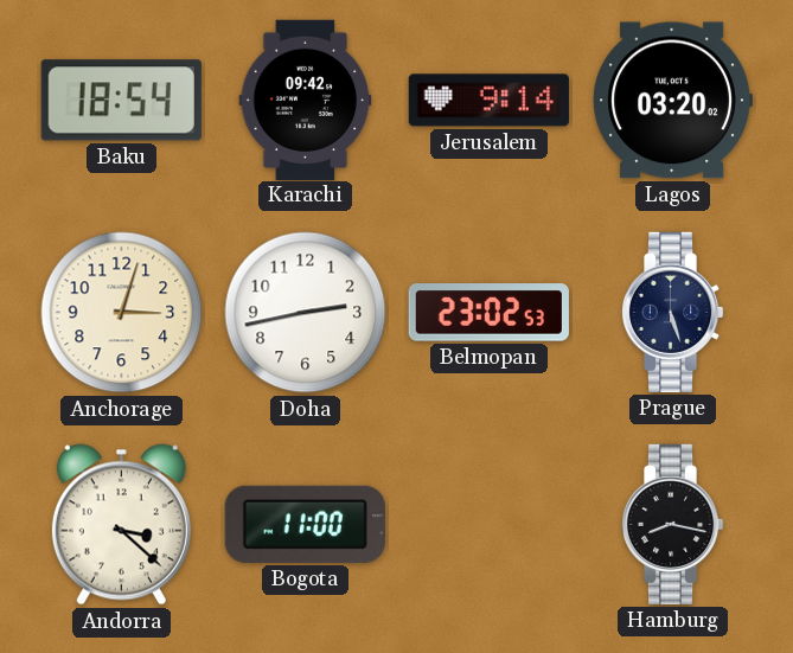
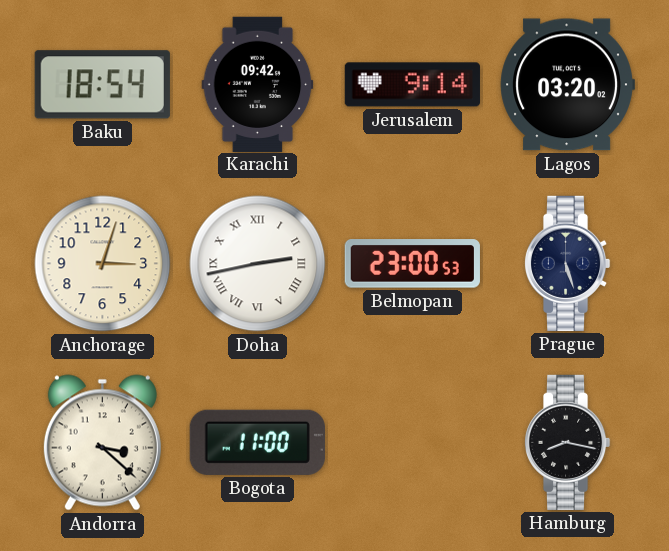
Doha numerals: Arabic -> Roman (258, 264)
Belmopan: 23:02 -> 23:00 (412, 264)
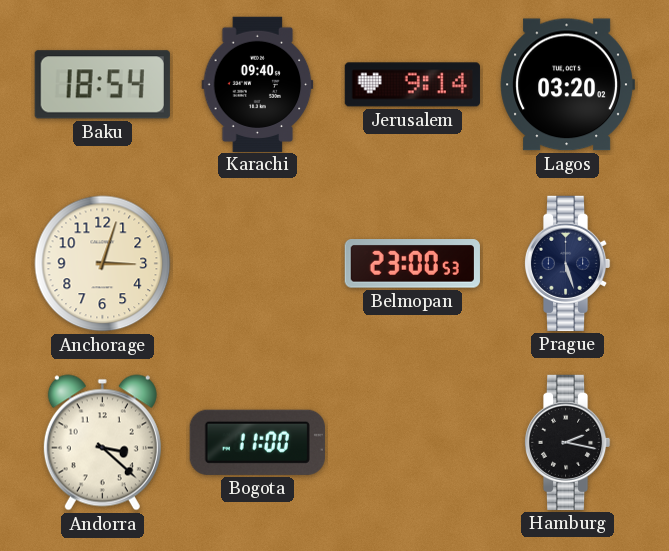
Karachi: 09:42 -> 09:40 (258, 84)
Doha: 2:43 -> none (258, 264)
Hamburg: 8:17 -> 2:17 (567, 442)
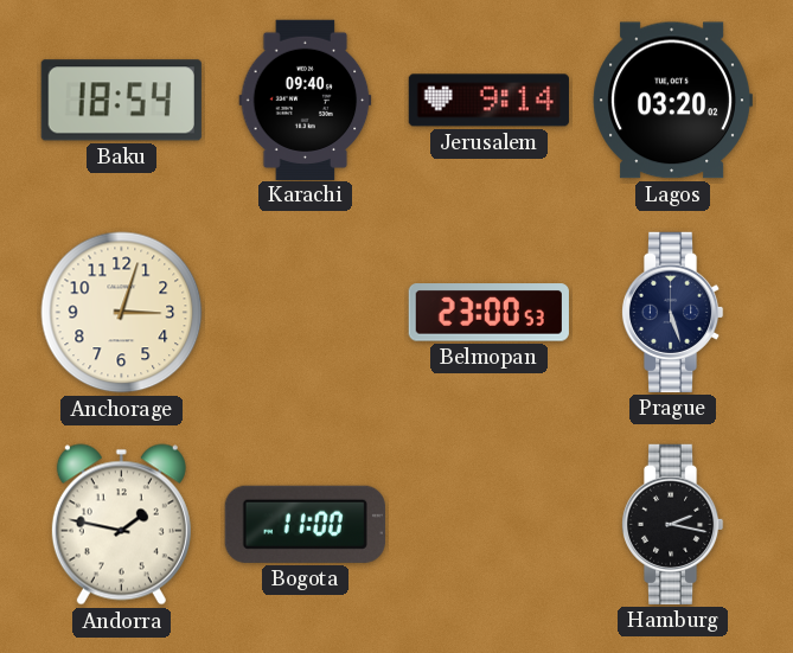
Andorra: 3:22 -> 1:47 (121, 525)
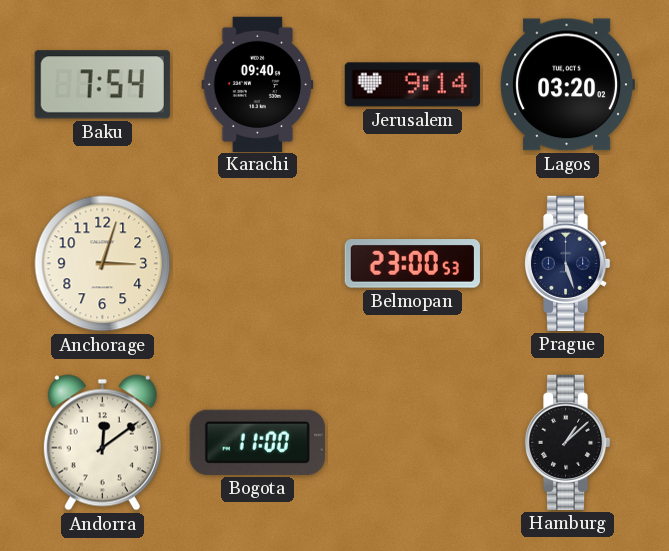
Baku: 18:54 -> 7:54 (102, 85)
Andorra: 1:47 -> 12:09 (102, 443)
Hamburg: 2:17 -> 1:08 (567, 442)
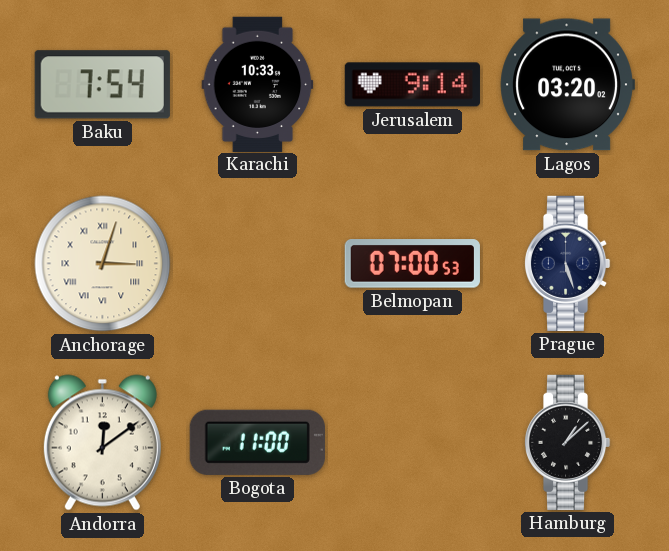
Karachi: 09:40 -> 10:33 (258, 84)
Anchorage numerals: Arabic -> Roman (103, 264)
Belmopan: 23:00 -> 07:00 (412, 264)
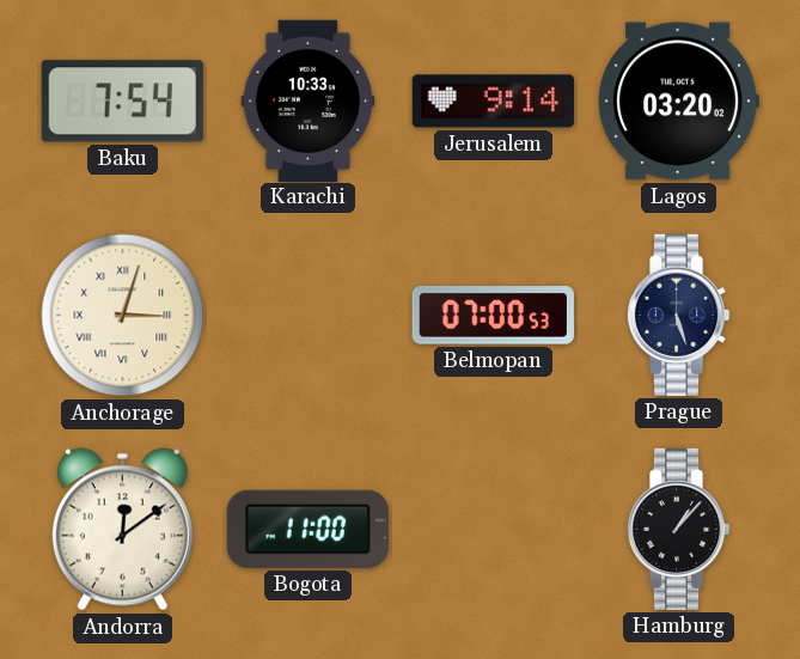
Hamburg: 1:08 -> 1:07 (678, 529)
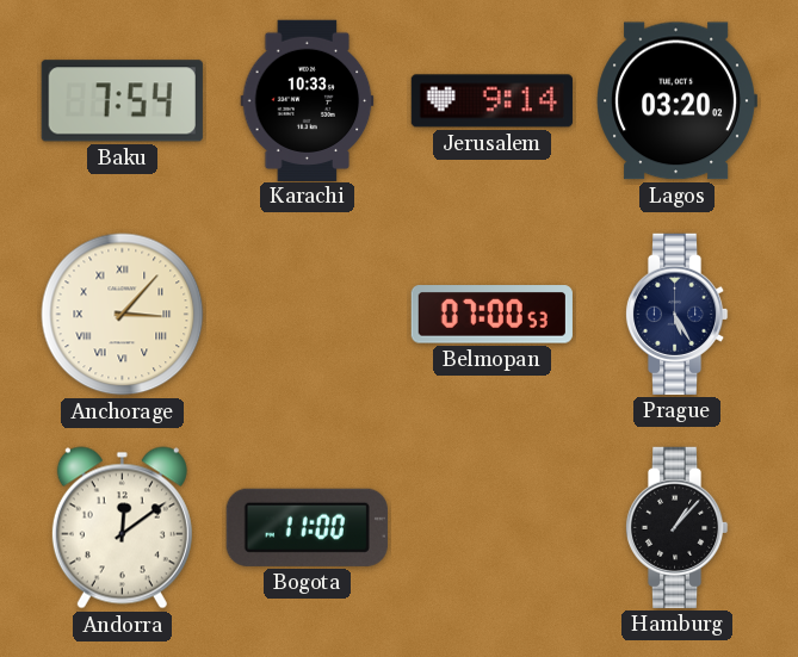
Anchorage: 3:03 -> 3:07 (123, 315)
Prague: 5:27 -> 5:25 (676, 314)
